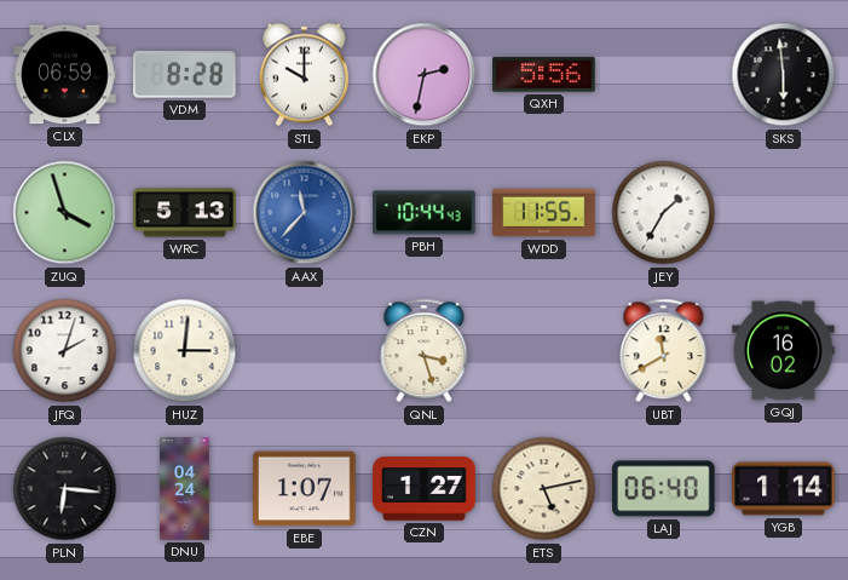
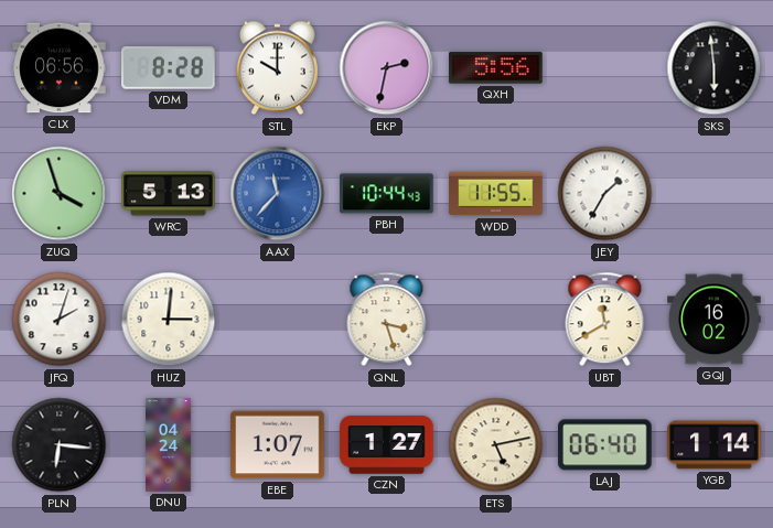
CLX: 06:59 -> 06:56 (60, 68)
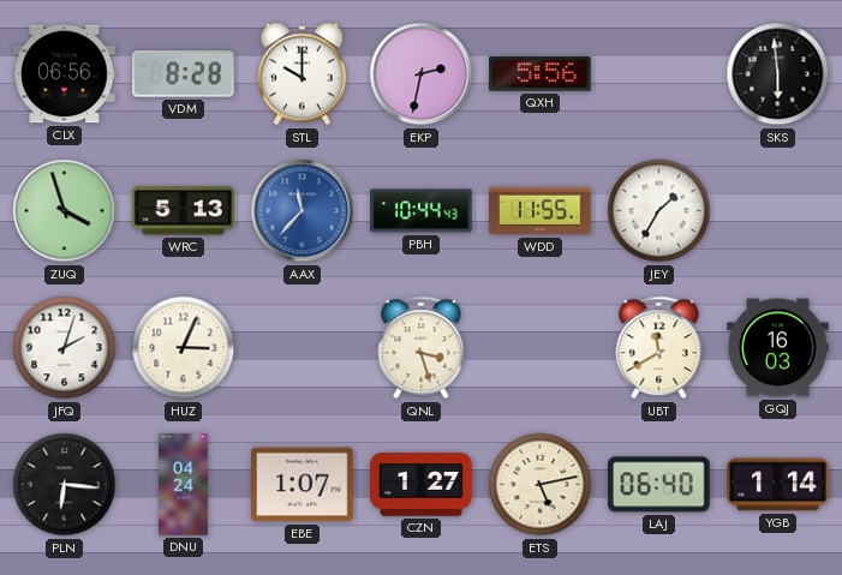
HUZ: 3:01 -> 3:04 (184, 348)
GQJ: 16:02 -> 16:03 (778, 348)
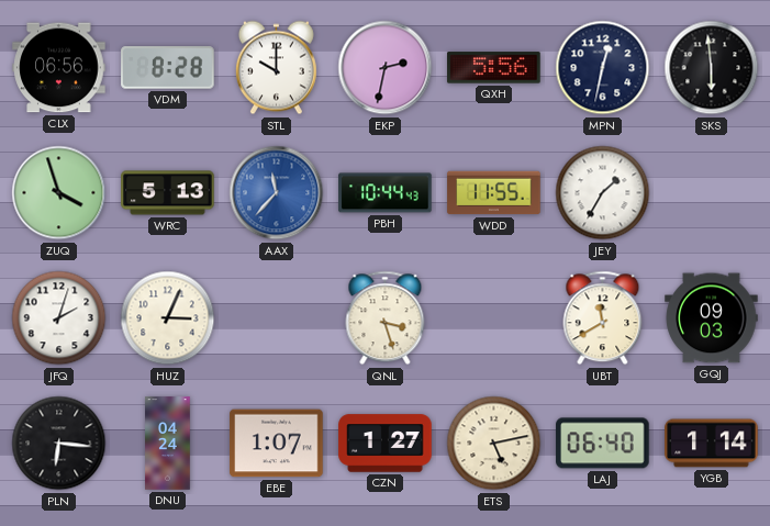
MPN: none -> 12:32 (603, 68)
GQJ: 16:03 -> 09:03 (712, 318)
